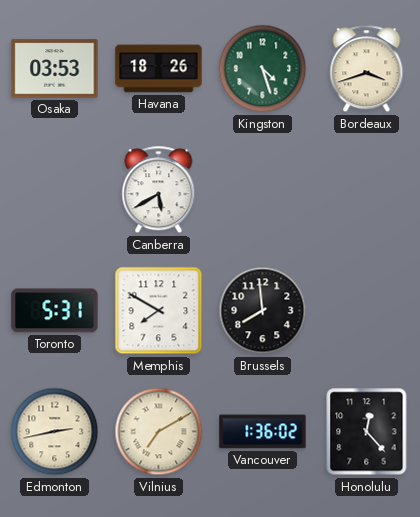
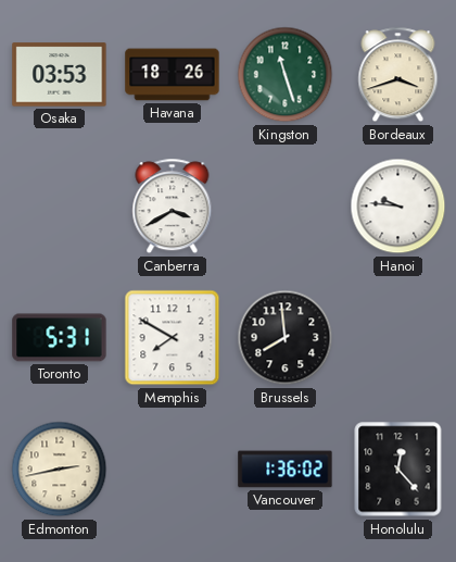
Kingston: 4:27 -> 11:27 (286, 75)
Canberra: 5:40 -> 3:40 (173, 207)
Hanoi: none -> 9:46 (398, 207)
Vilnius: 7:10 -> none (159, 432)
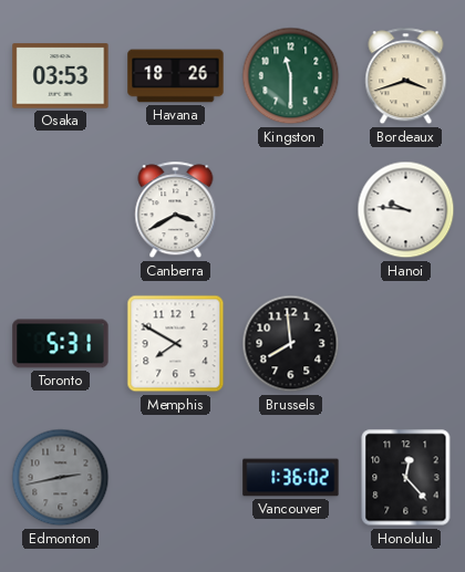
Kingston: 11:27 -> 11:30 (291, 76)
Edmonton dial: cream -> grey (61, 478)
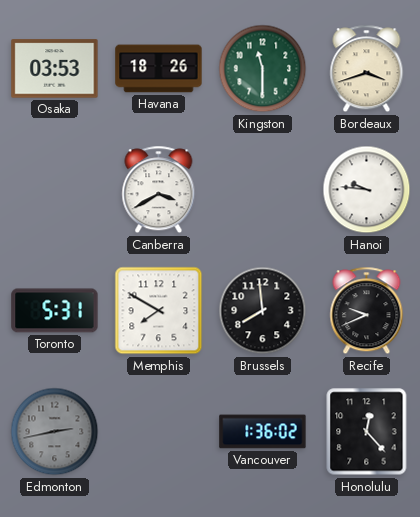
Recife: none -> 9:41 (367, 311)
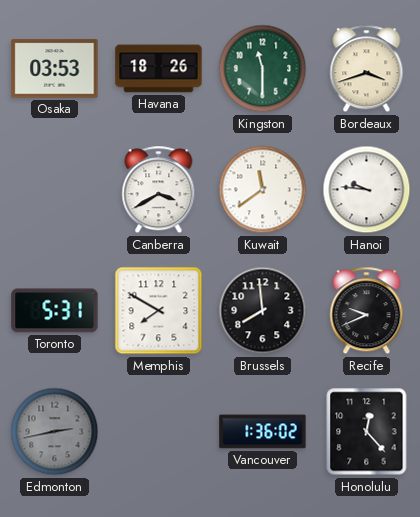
Kuwait: none -> 11:39 (263, 190)
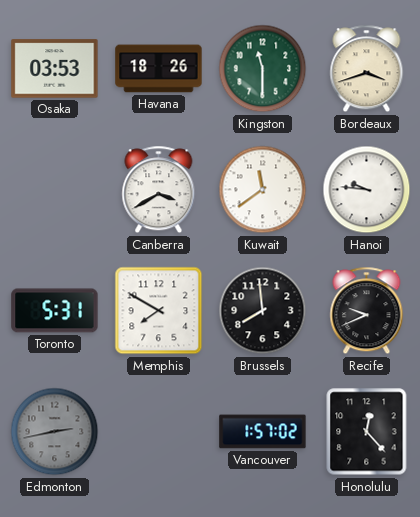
Vancouver: 1:36 -> 1:57 (263, 432)
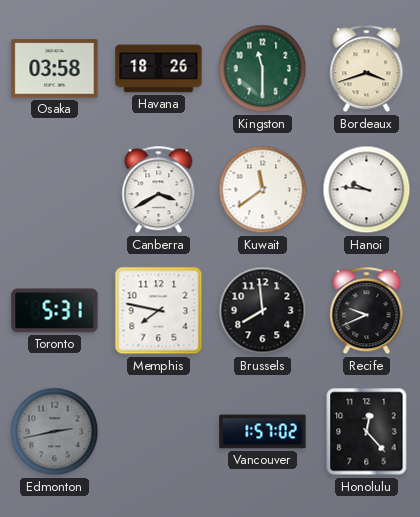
Osaka: 03:53 -> 03:58 (55, 69)
Memphis: 7:50 -> 7:47 (159, 311)
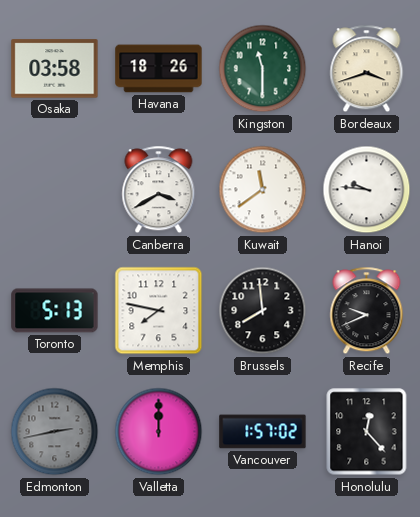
Toronto: 5:31 -> 5:13 (55, 311)
Valletta: none -> 12:00 (159, 432)
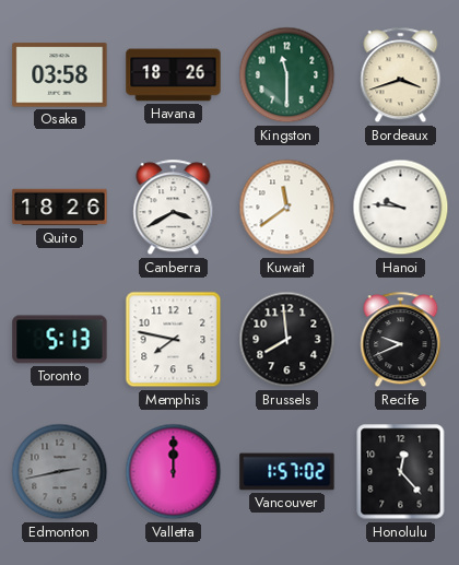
Quito: none -> 18:26 (60, 208)
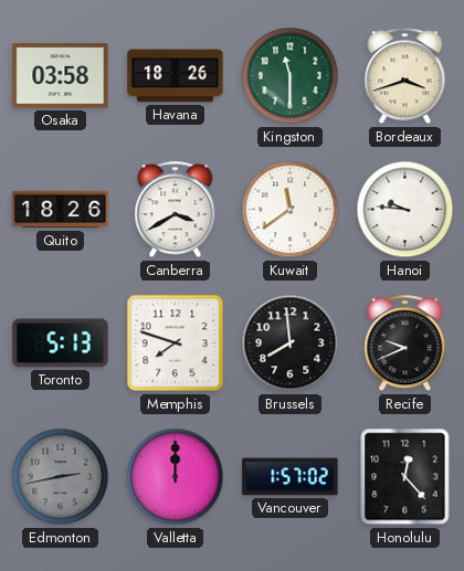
Memphis: 7:47 -> 7:48 (176, 343)
